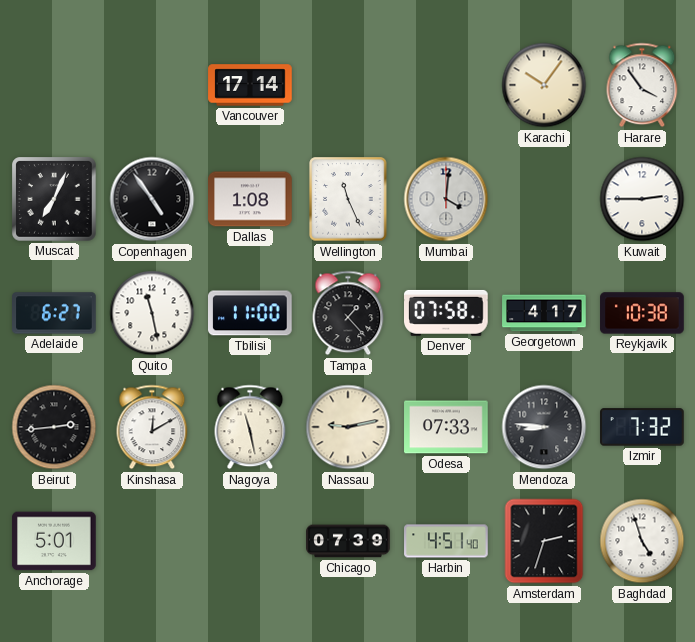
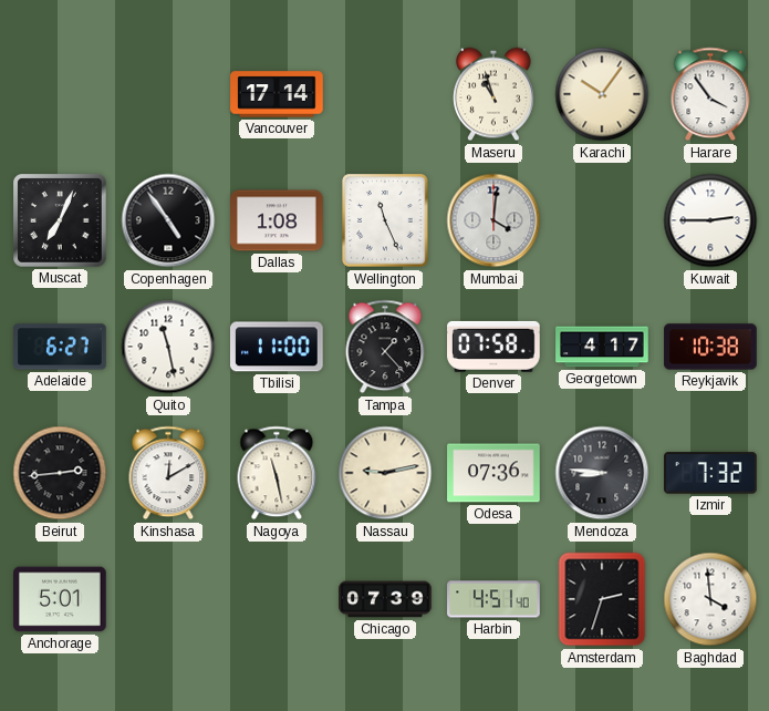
Maseru: none -> 10:57 (495, 94)
Odesa: 07:33 -> 07:36 (493, 473)
Baghdad: 4:57 -> 3:59 (710, 599)
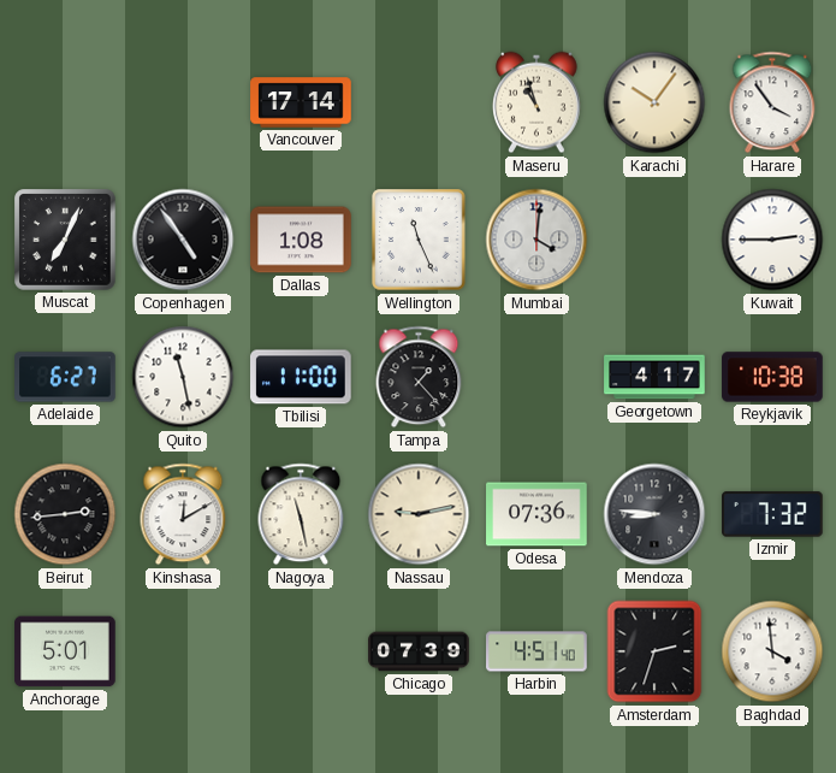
Denver: 07:58 -> none (493, 347)
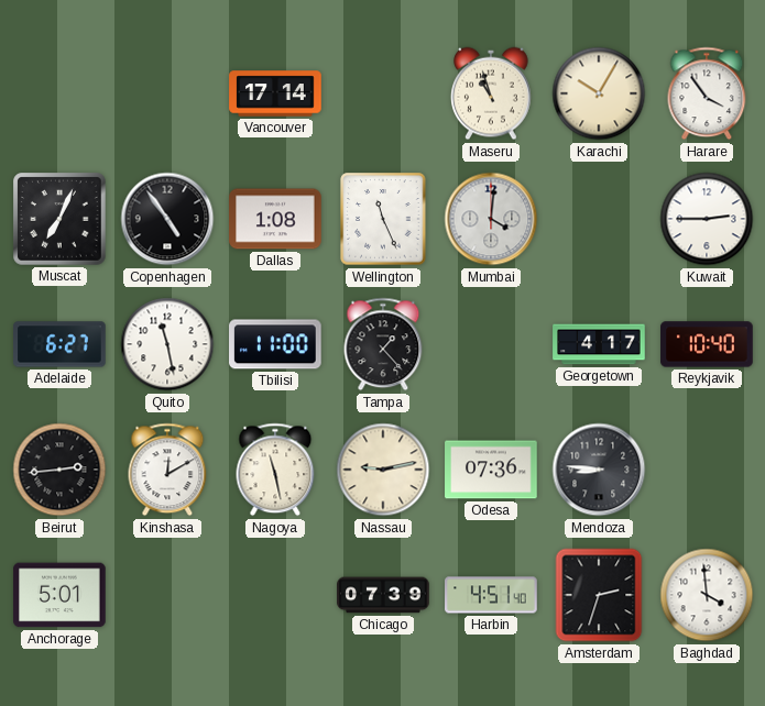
Karachi: 10:06 -> 10:05 (599, 93)
Reykjavik: 10:38 -> 10:40 (707, 344)
Izmir: 7:32 -> none (772, 514)
